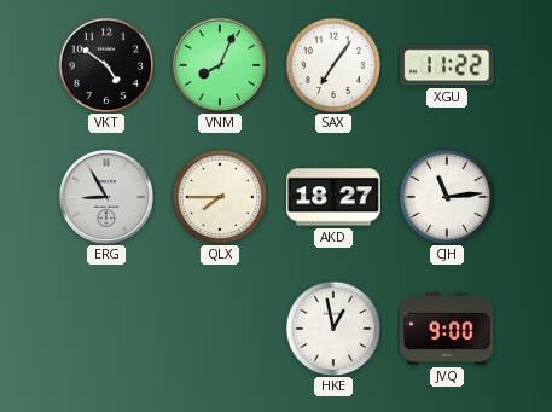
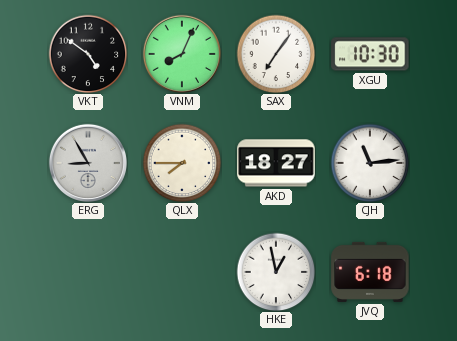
XGU: 11:22 -> 10:30 (370, 54)
JVQ: 9:00 -> 6:18 (370, 272)
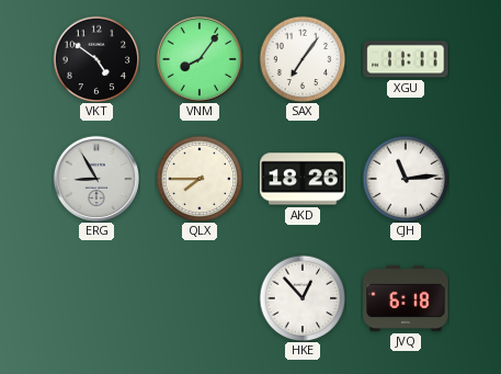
VNM: 8:04 -> 8:06 (200, 59)
XGU: 10:30 -> 11:11 (406, 59)
AKD: 18:27 -> 18:26 (303, 179)
HKE: 12:58 -> 12:53 (303, 298)
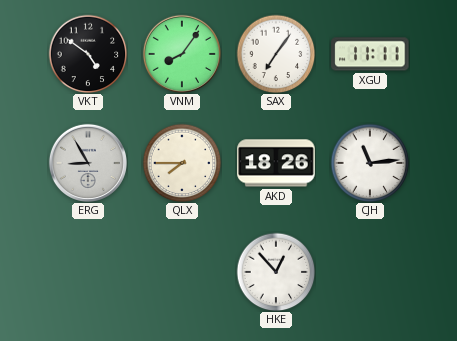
JVQ: 6:18 -> none (406, 298)
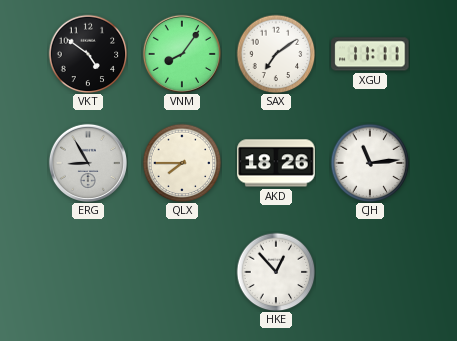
SAX: 7:06 -> 7:09 (276, 54)
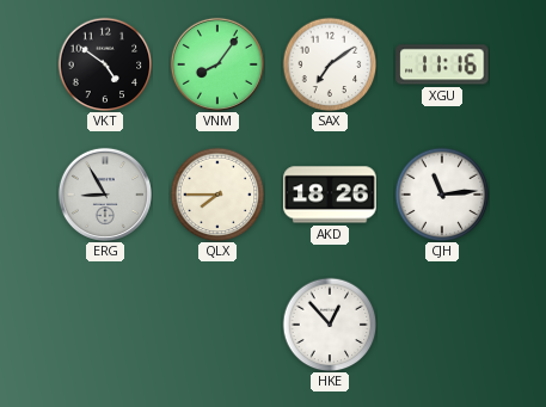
XGU: 11:11 -> 11:16 (442, 64)
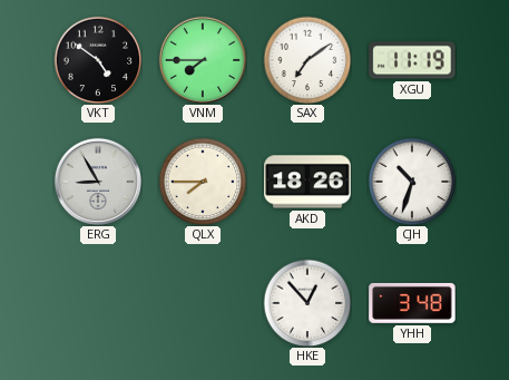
VNM: 8:06 -> 7:45 (203, 60)
XGU: 11:16 -> 11:19 (412, 60)
CJH: 11:14 -> 10:33 (412, 182)
YHH: none -> 3:48 (412, 303)
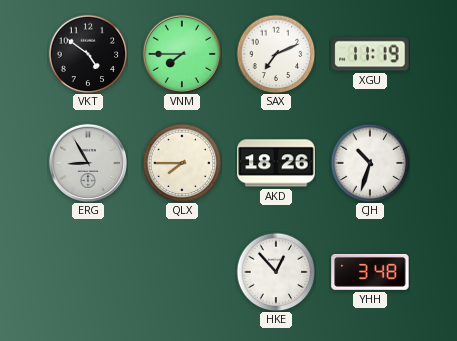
SAX: 7:09 -> 7:11 (276, 54)
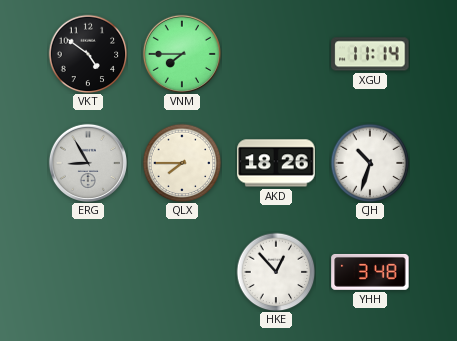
SAX: 7:11 -> none (276, 54)
XGU: 11:19 -> 11:14 (370, 54)
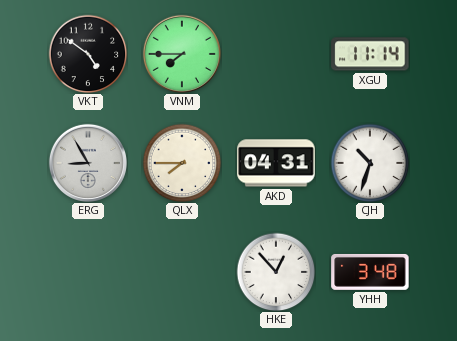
AKD: 18:26 -> 04:31 (276, 163)
